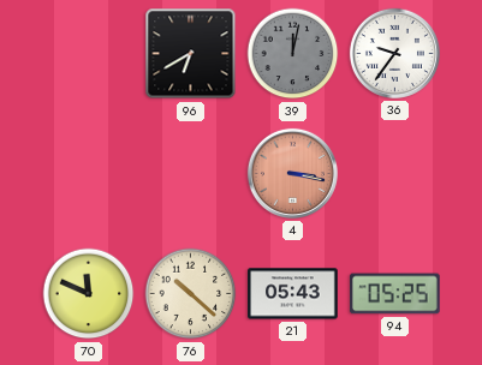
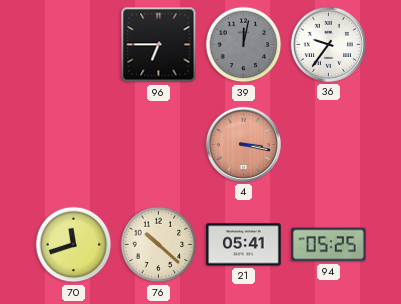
96: 6:40 -> 6:45 (159, 45)
70: 11:49 -> 11:42 (74, 245)
21: 05:43 -> 05:41 (244, 245)
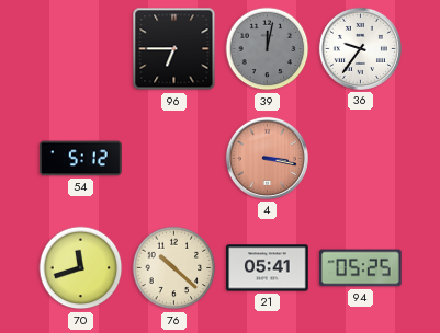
54: none -> 5:12 (81, 159)
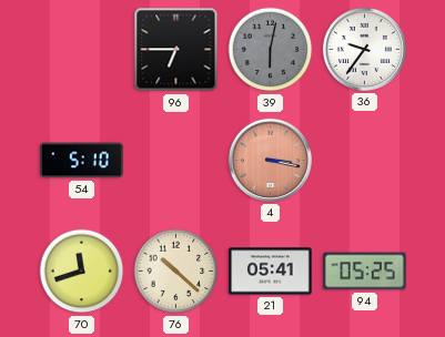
39: 12:02 -> 6:02 (271, 50)
54: 5:12 -> 5:10 (82, 161)
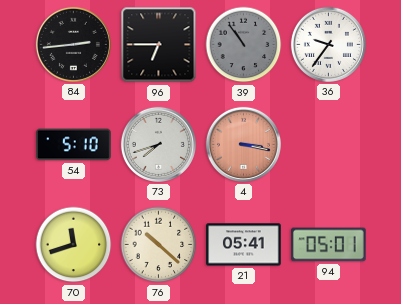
84: none -> 2:44 (73, 44)
39: 6:02 -> 10:54 (244, 45)
73: none -> 7:42 (158, 144)
94: 05:25 -> 05:01 (329, 245)
